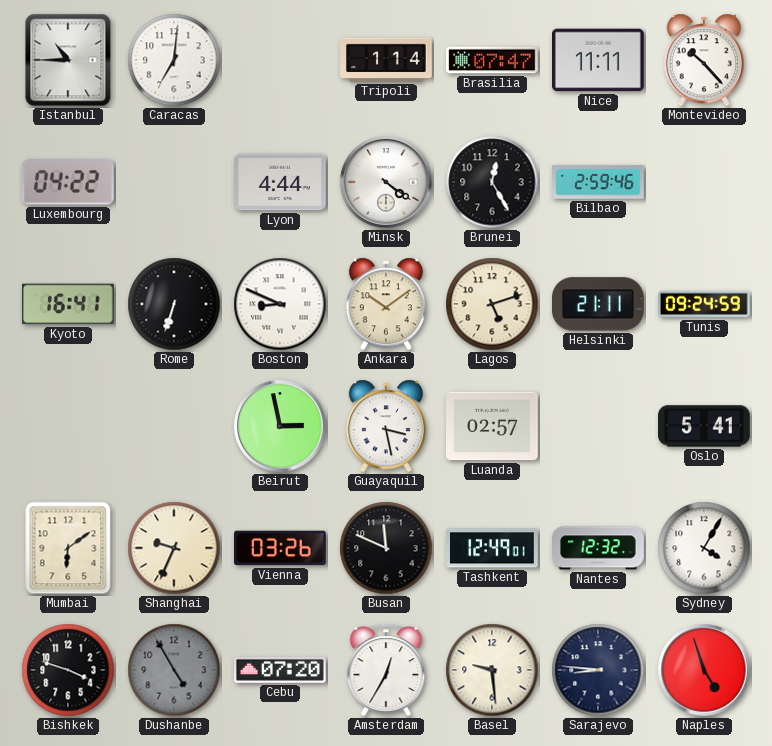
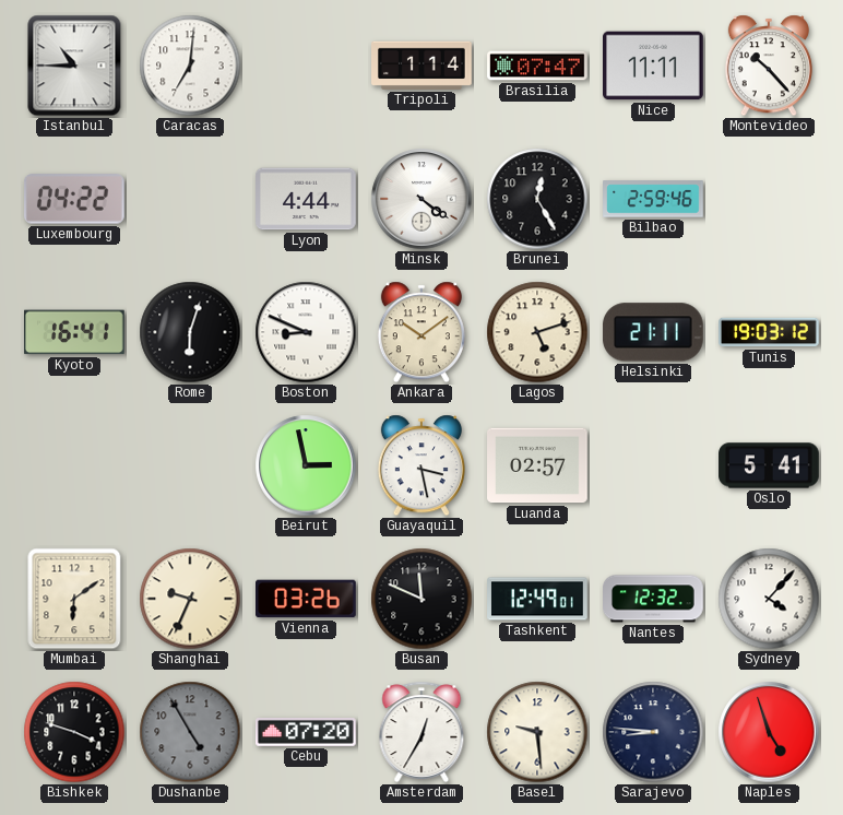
Rome: 6:33 -> 6:03 (190, 332)
Tunis: 09:24 -> 19:03 (769, 332)
Sydney: 4:05 -> 4:07 (769, 599)
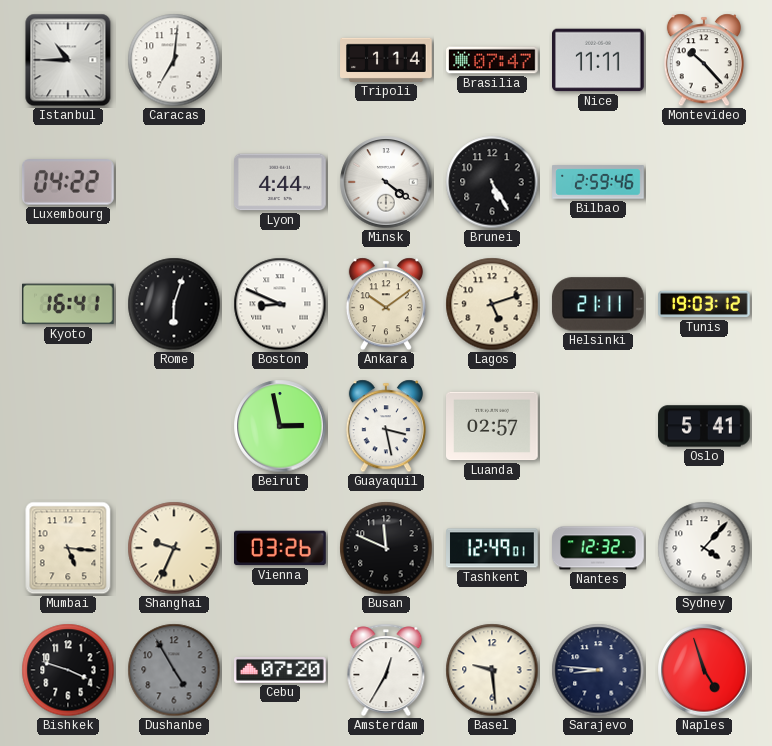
Brunei: 12:25 -> 5:25 (492, 182)
Mumbai: 6:09 -> 5:16 (68, 548)
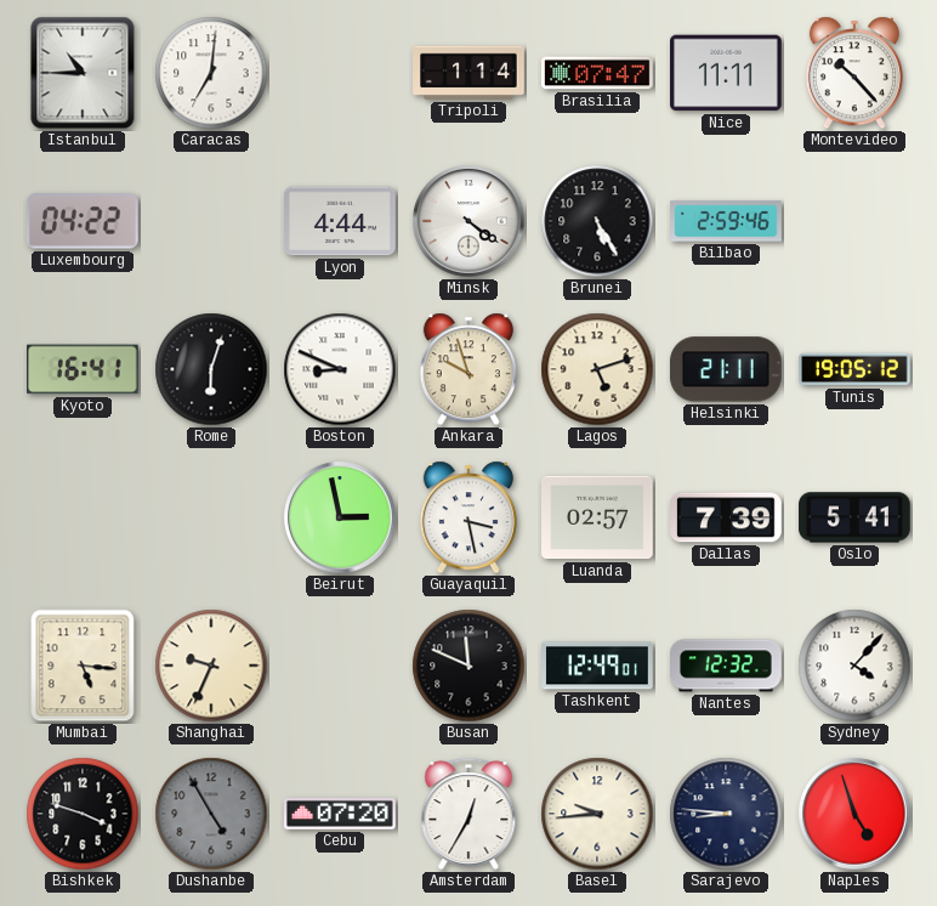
Ankara: 10:09 -> 9:57 (469, 369)
Tunis: 19:03 -> 19:05 (854, 369)
Dallas: none -> 7:39 (727, 517)
Vienna: 03:26 -> none (281, 548)
Basel: 9:29 -> 9:44 (597, 814)
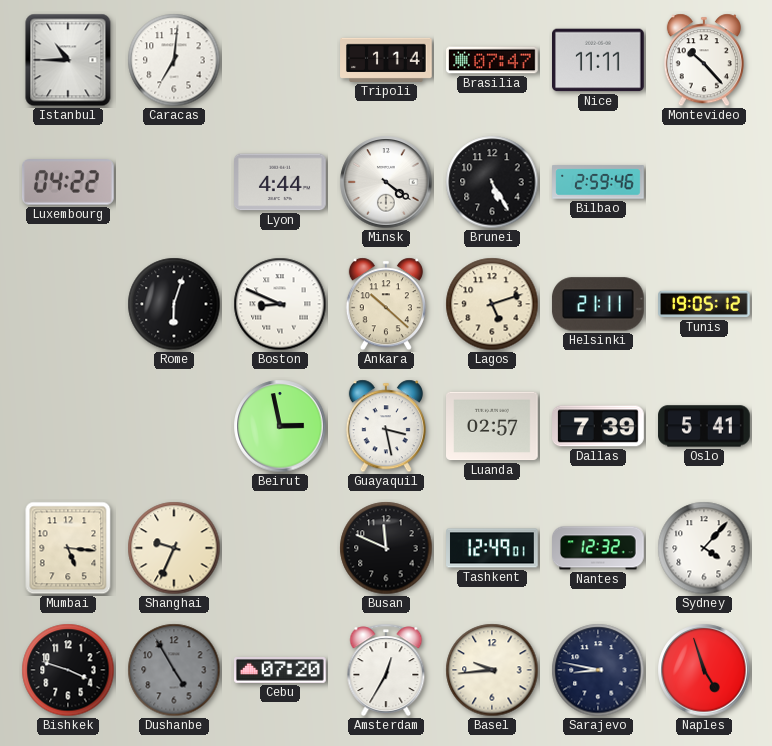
Kyoto: 16:41 -> none (84, 369)
Ankara: 9:57 -> 10:22 (386, 304)
Sarajevo: 8:46 -> 8:47 (598, 670)
